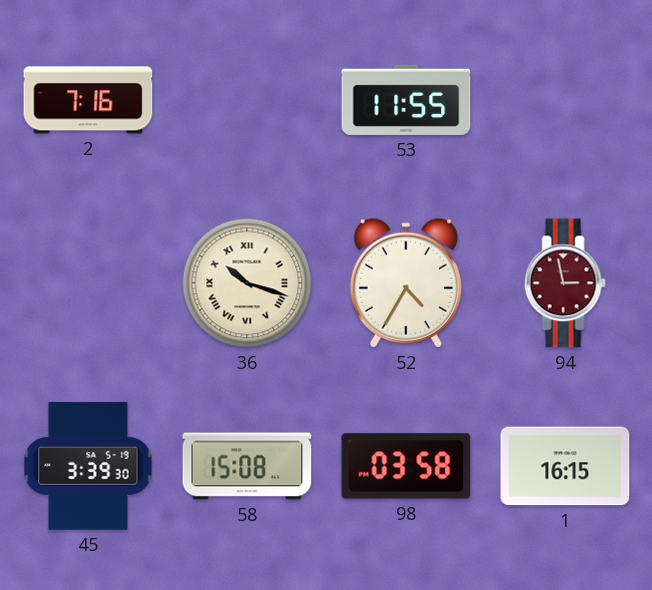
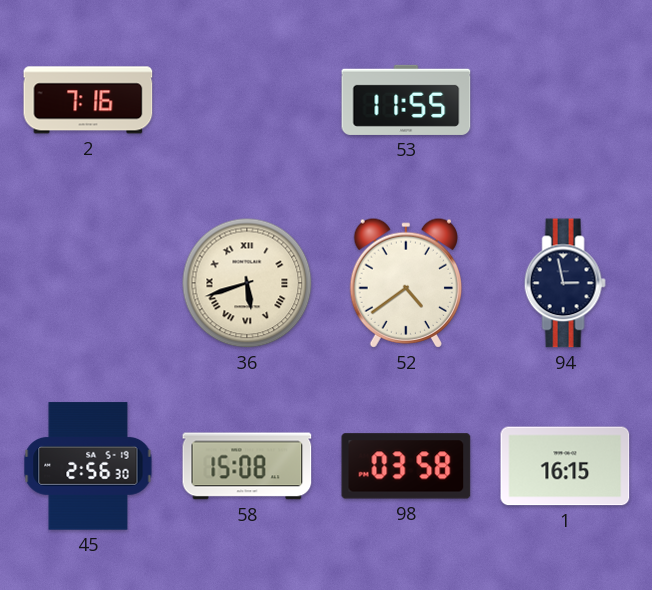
36: 10:18 -> 5:42 (247, 283)
52: 4:35 -> 4:39 (405, 283)
94 dial: burgundy -> navy (565, 283)
45: 3:39 -> 2:56 (88, 466)
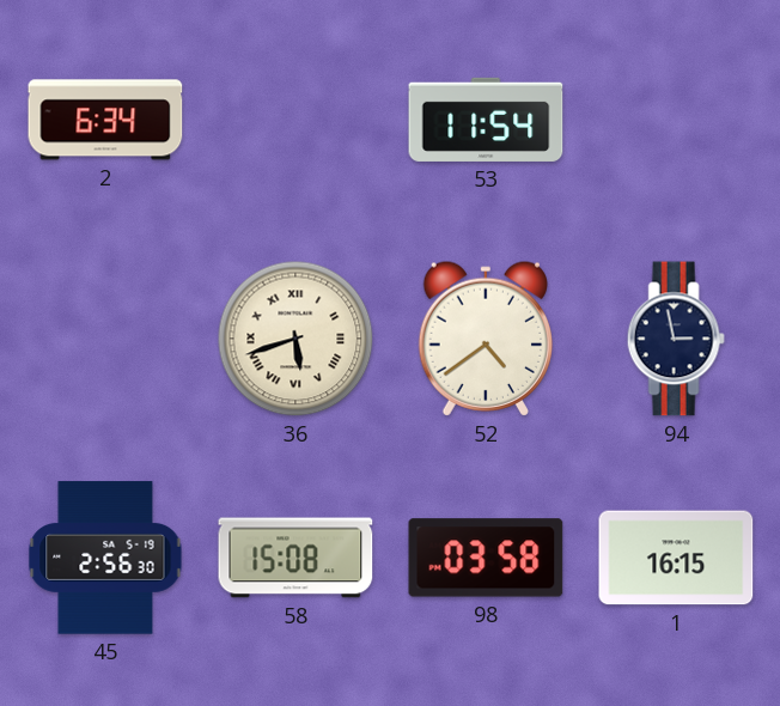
2: 7:16 -> 6:34 (105, 120)
53: 11:55 -> 11:54 (486, 120)
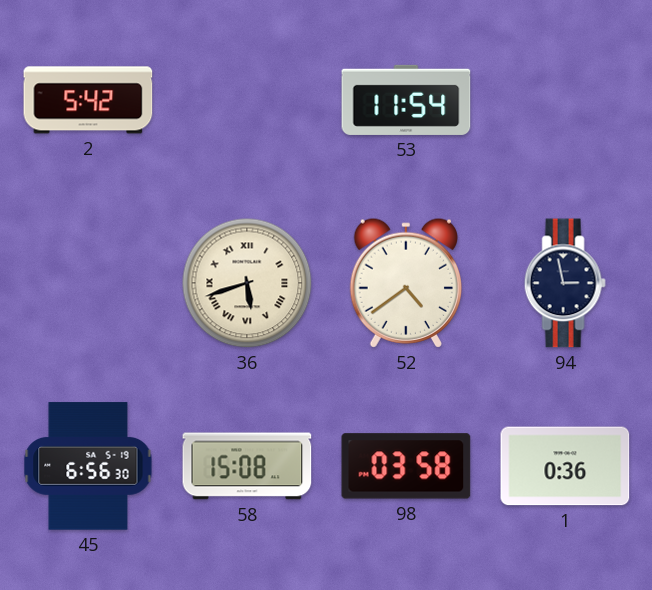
2: 6:34 -> 5:42 (88, 100)
45: 2:56 -> 6:56 (88, 466)
1: 16:15 -> 0:36 (565, 466)
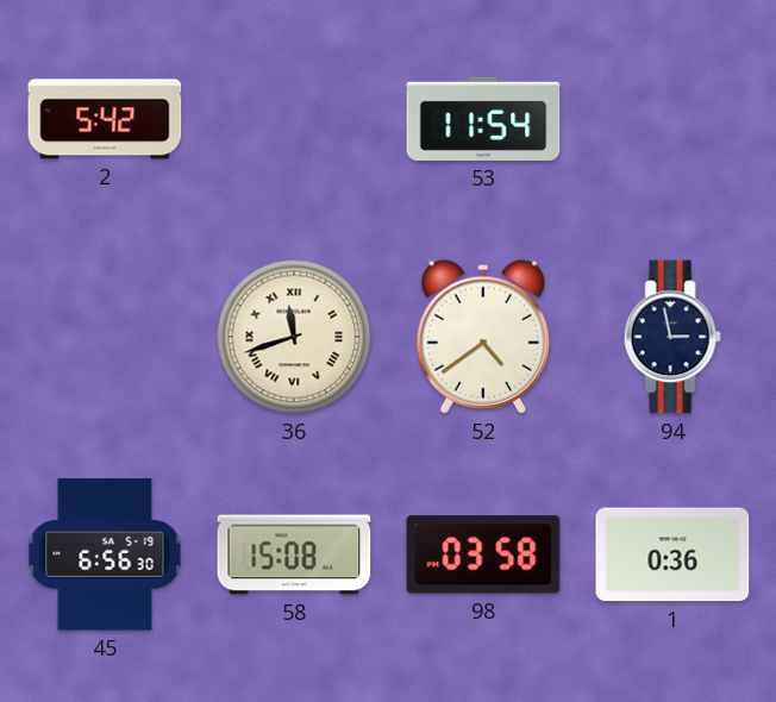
36: 5:42 -> 11:42 (294, 337)
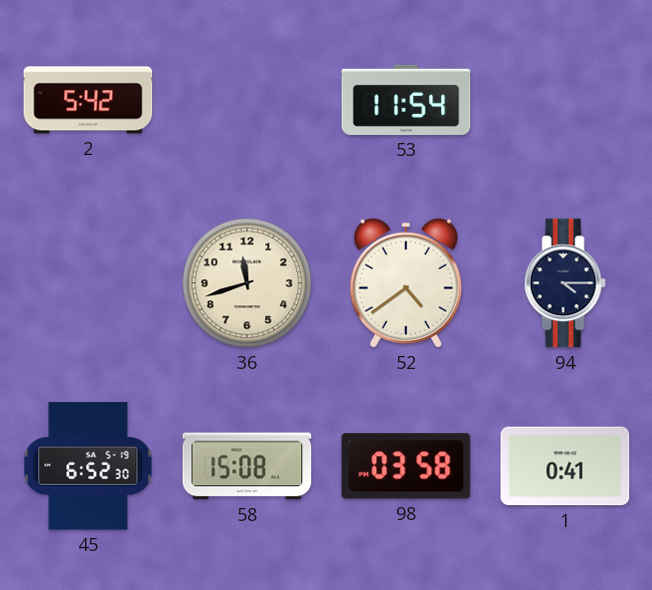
36 numerals: Roman -> Arabic (247, 283)
94: 2:58 -> 4:15 (565, 283)
45: 6:56 -> 6:52 (88, 466)
1: 0:36 -> 0:41 (565, 466)
